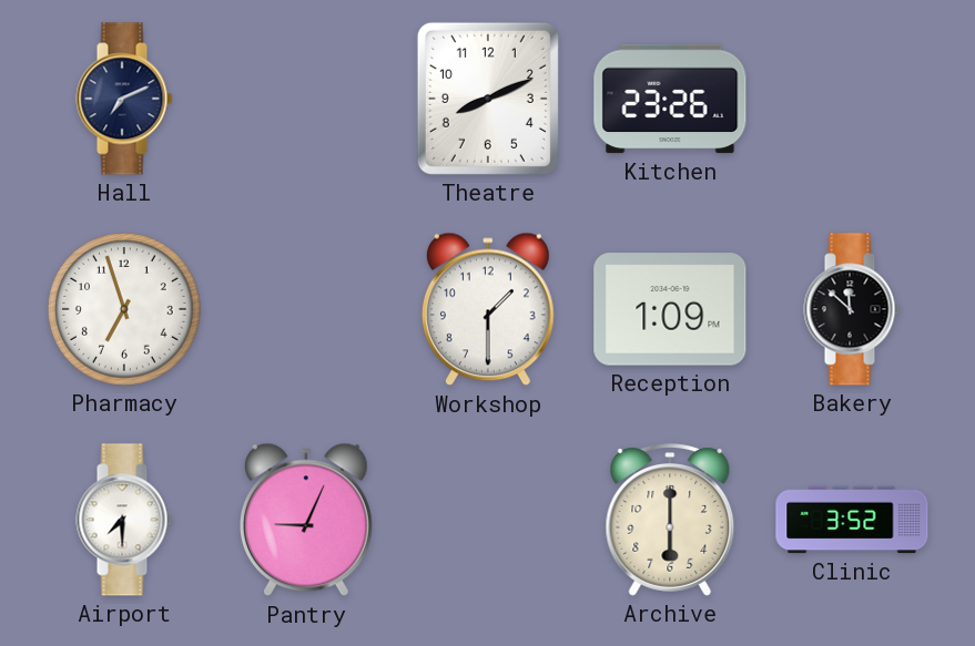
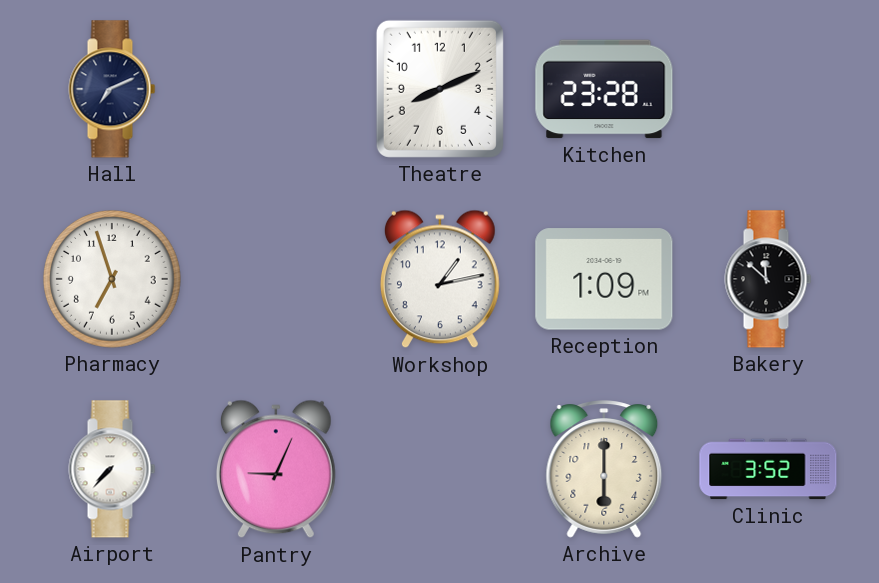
Kitchen: 23:26 -> 23:28 (604, 89)
Workshop: 1:30 -> 1:13 (440, 279)
Airport: 7:30 -> 7:37 (112, 469)
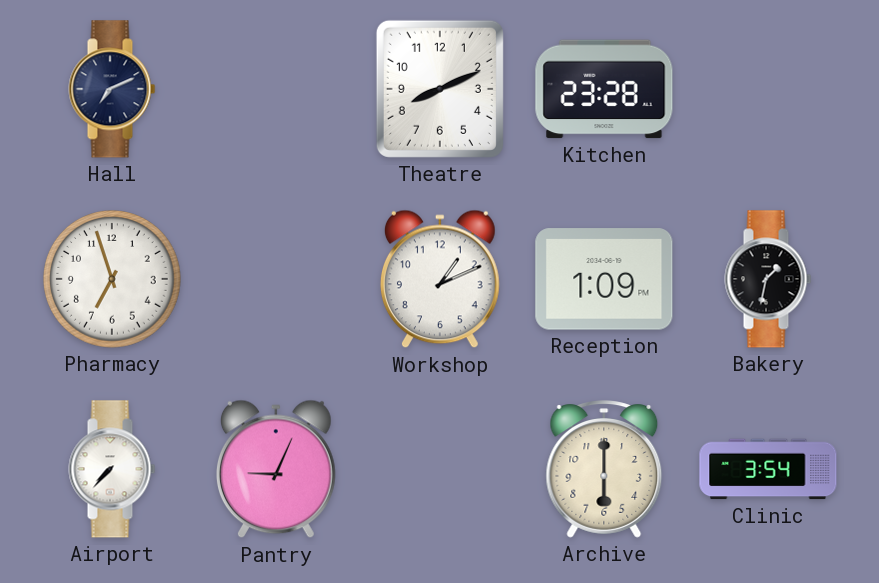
Workshop: 1:13 -> 1:11 (440, 279)
Bakery: 11:52 -> 1:32 (768, 279)
Clinic: 3:52 -> 3:54 (768, 469)
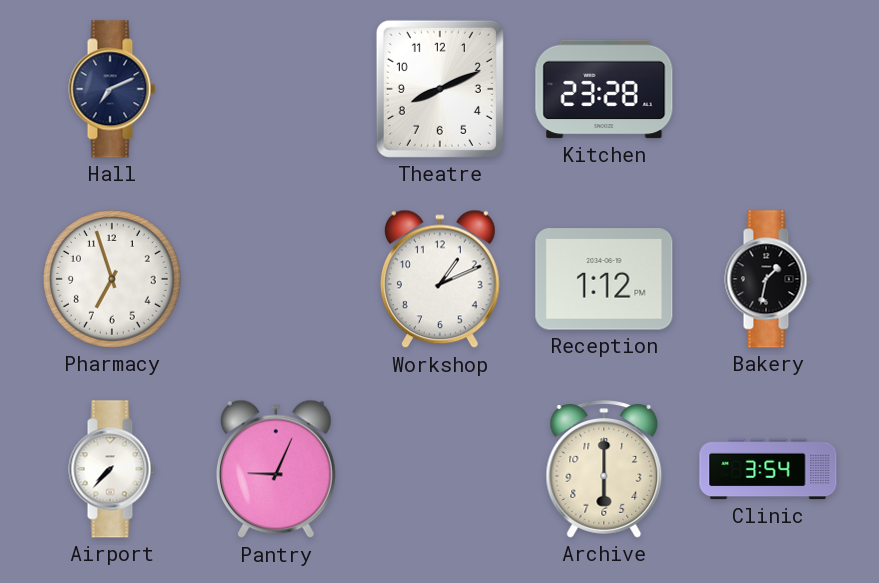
Reception: 1:09 -> 1:12 (604, 279)
